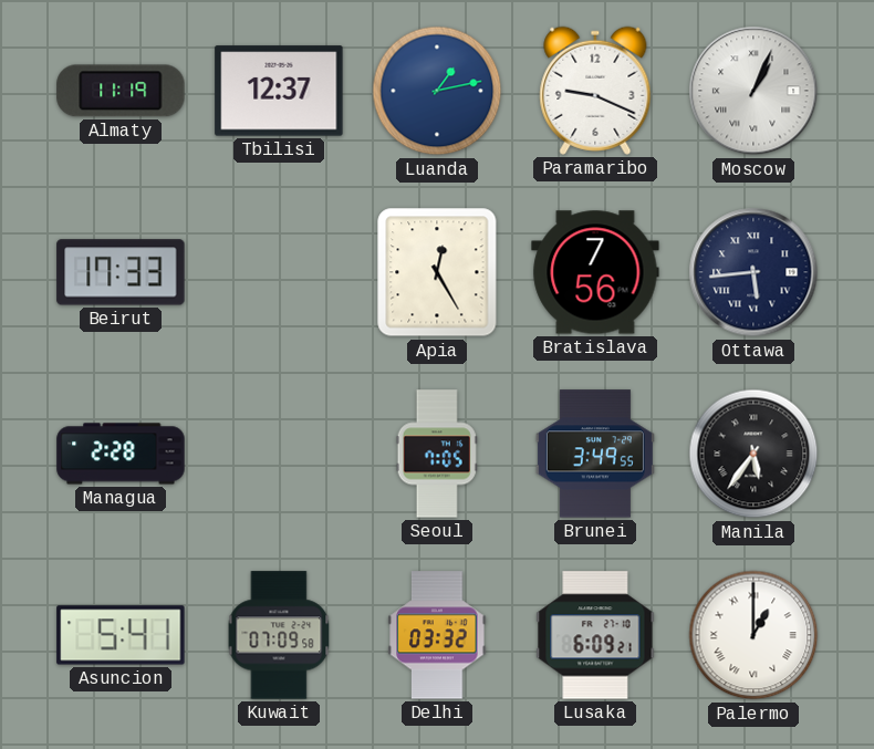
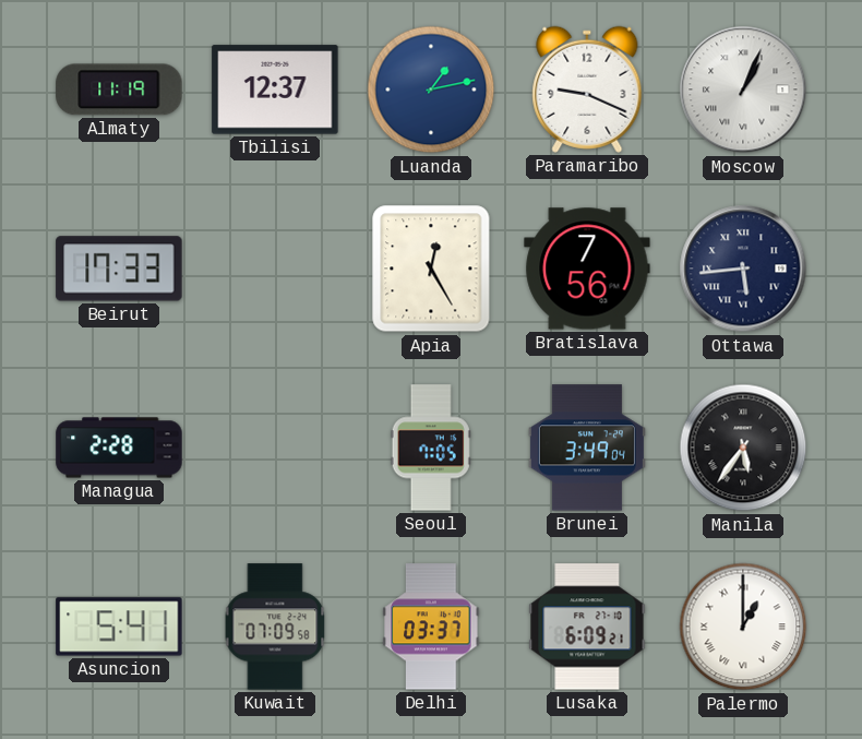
Brunei: 3:49:55 -> 3:49:04 (587, 448)
Delhi: 03:32 -> 03:37 (431, 627)
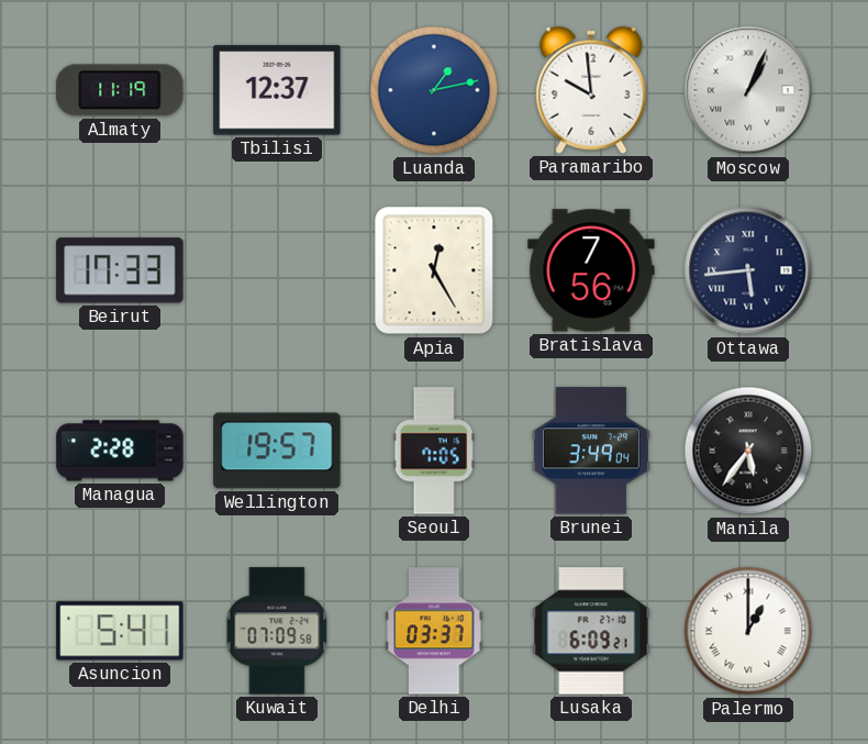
Paramaribo: 9:19 -> 9:59 (591, 90)
Wellington: none -> 19:57 (277, 451)
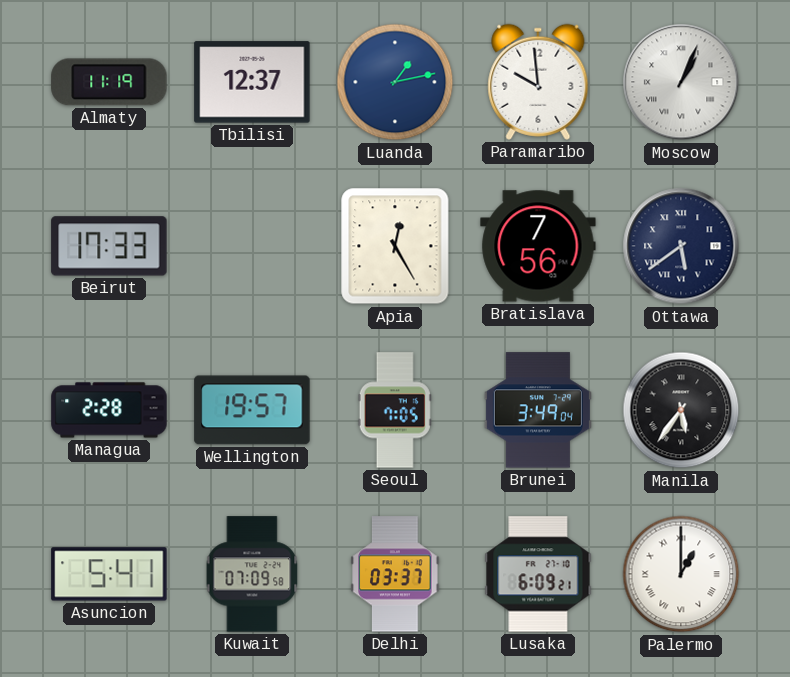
Ottawa: 5:44 -> 5:39 (681, 246)
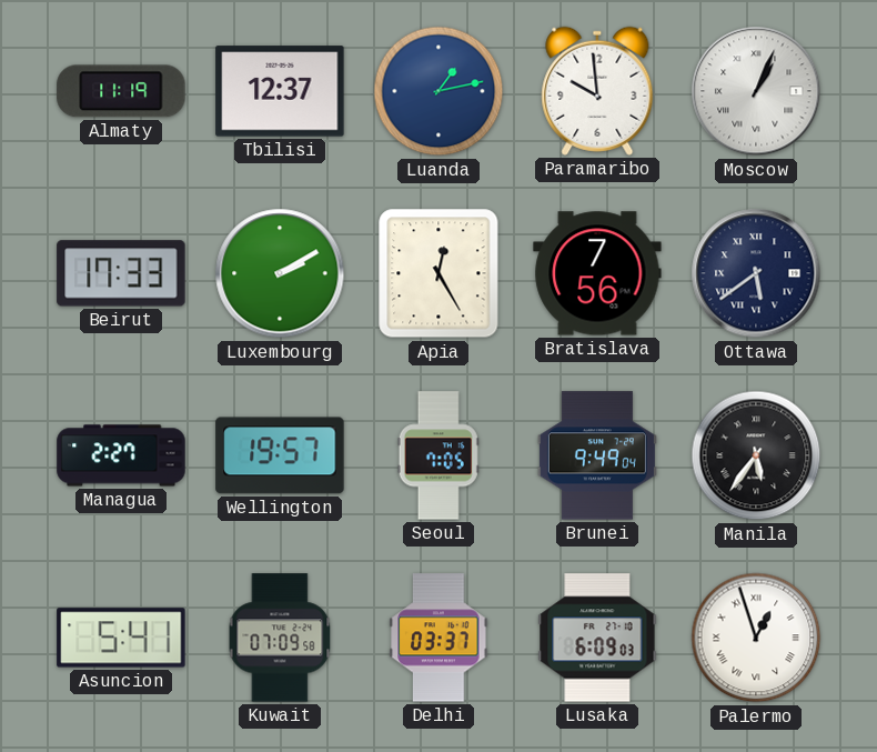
Luxembourg: none -> 2:10 (280, 273)
Managua: 2:28 -> 2:27 (121, 455)
Brunei: 3:49 -> 9:49 (597, 455)
Lusaka: 6:09:21 -> 6:09:03 (597, 638)
Palermo: 1:00 -> 12:57 (756, 638)
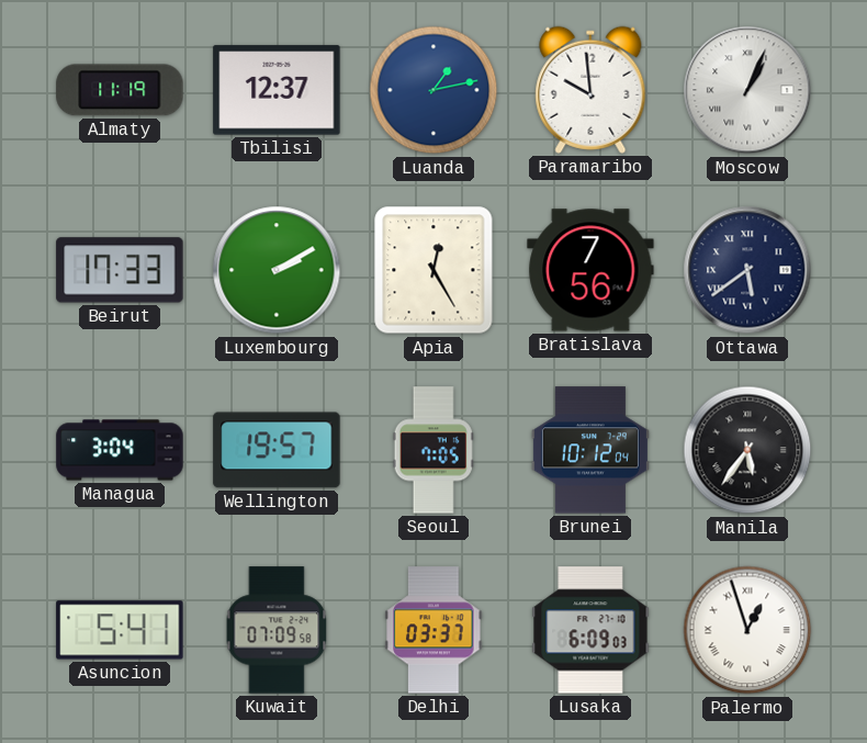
Managua: 2:27 -> 3:04 (120, 450)
Brunei: 9:49 -> 10:12 (590, 450)
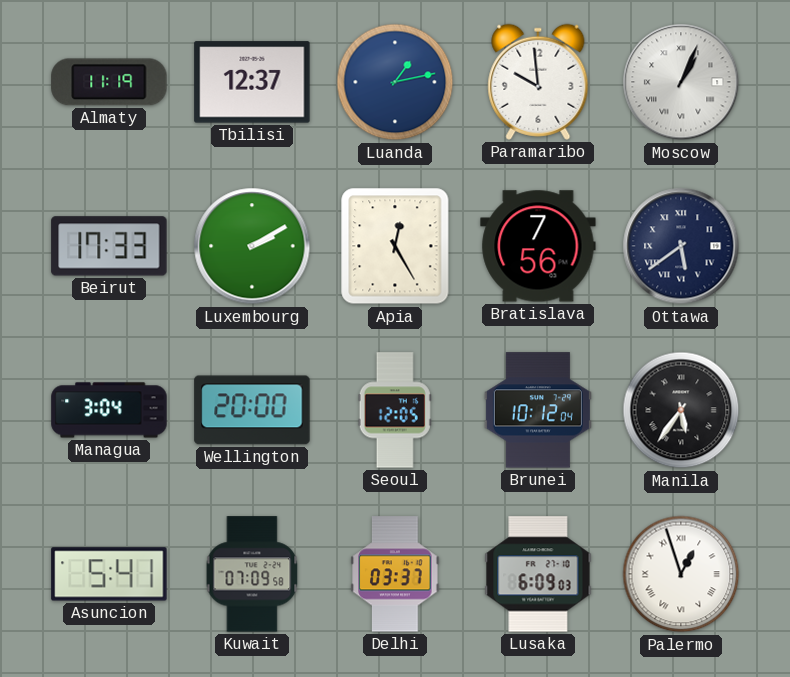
Wellington: 19:57 -> 20:00 (252, 410)
Seoul: 7:05 -> 12:05 (395, 410)
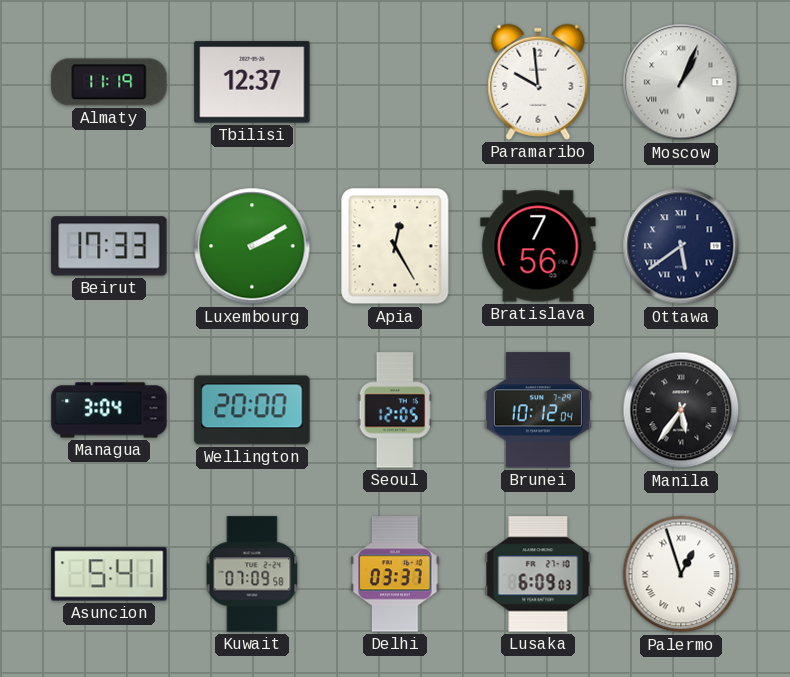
Luanda: 1:13 -> none (395, 82)
